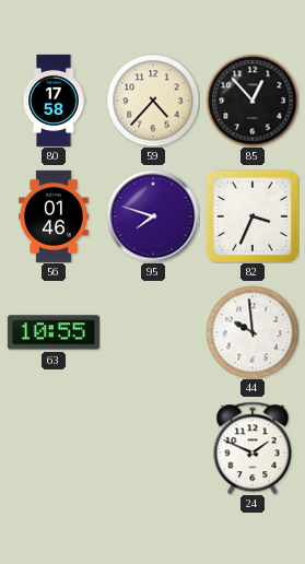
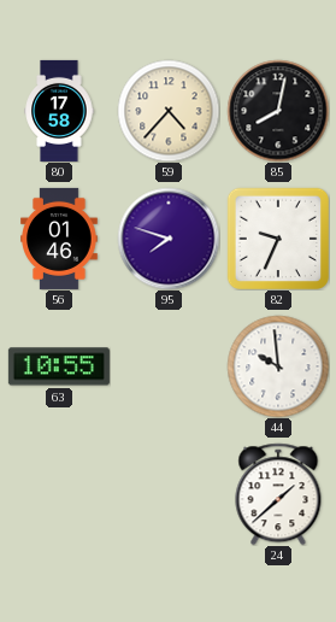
85: 12:53 -> 8:02 (278, 111)
82: 3:34 -> 9:34 (277, 237)
24: 1:49 -> 1:38 (278, 494)
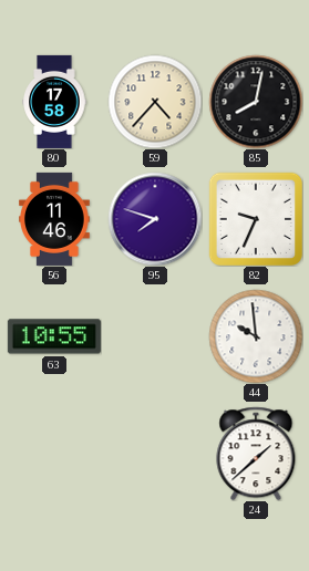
56: 01:46 -> 11:46 (55, 219)
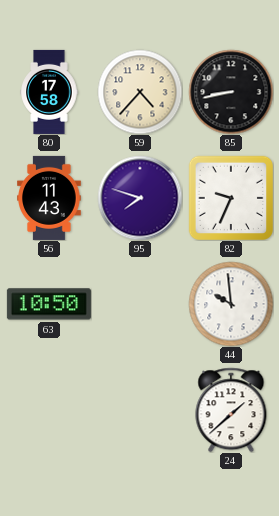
85: 8:02 -> 8:43 (231, 92)
56: 11:46 -> 11:43 (50, 198)
63: 10:55 -> 10:50 (49, 304)
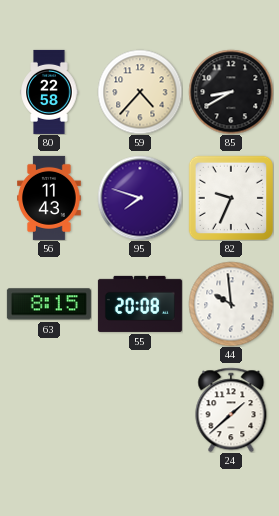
80: 17:58 -> 22:58 (49, 92)
85: 8:43 -> 8:40 (231, 92)
63: 10:50 -> 8:15 (49, 304)
55: none -> 20:08 (140, 304)
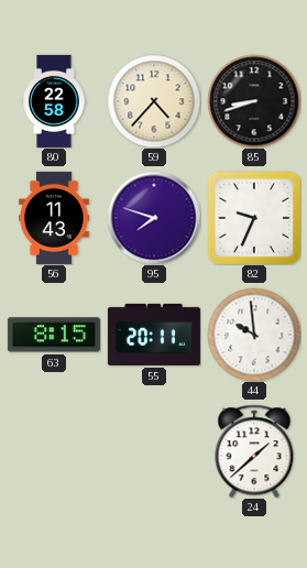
85: 8:40 -> 8:42 (254, 101)
55: 20:08 -> 20:11 (154, 335)
